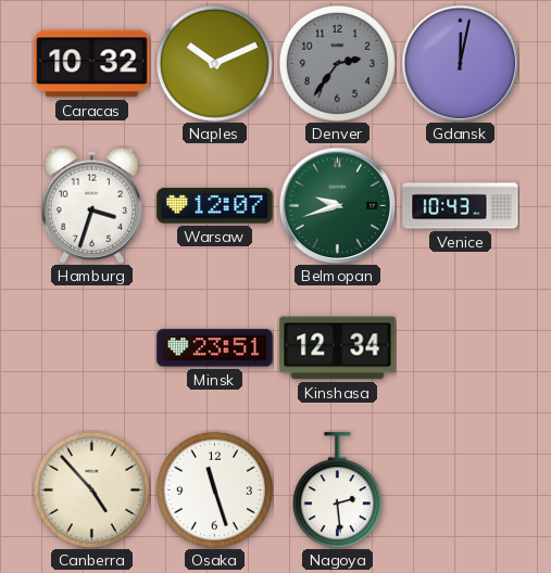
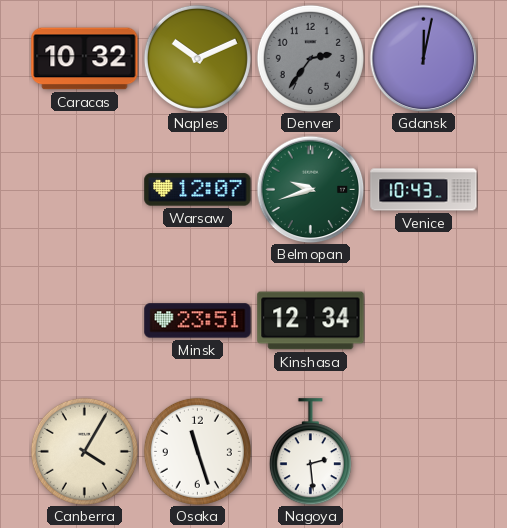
Hamburg: 3:33 -> none (91, 205)
Canberra: 4:53 -> 4:05 (84, 451)
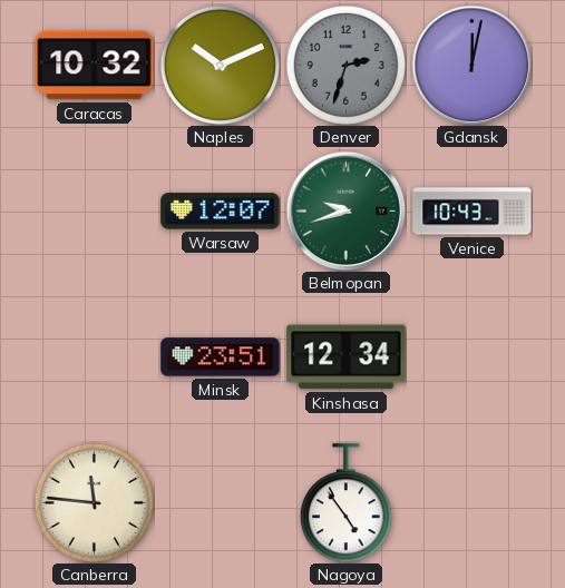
Denver: 2:36 -> 2:33 (345, 65)
Canberra: 4:05 -> 11:46 (94, 502)
Osaka: 11:27 -> none (197, 451)
Nagoya: 2:29 -> 4:54 (345, 503)
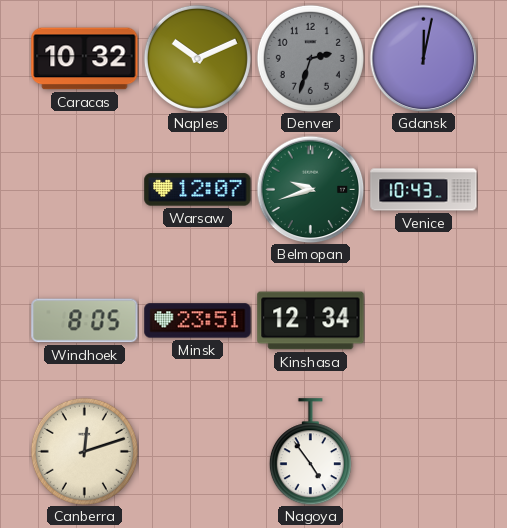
Windhoek: none -> 8:05 (85, 321)
Canberra: 11:46 -> 12:12 (84, 451)
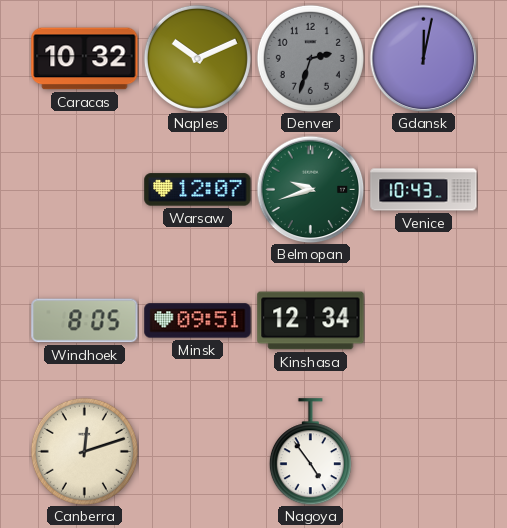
Minsk: 23:51 -> 09:51 (198, 321)
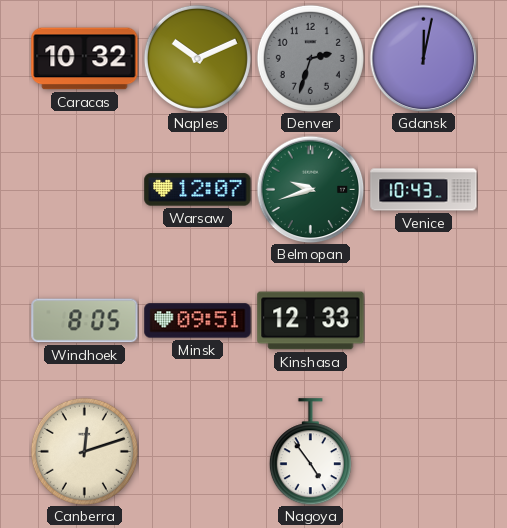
Kinshasa: 12:34 -> 12:33 (311, 321)
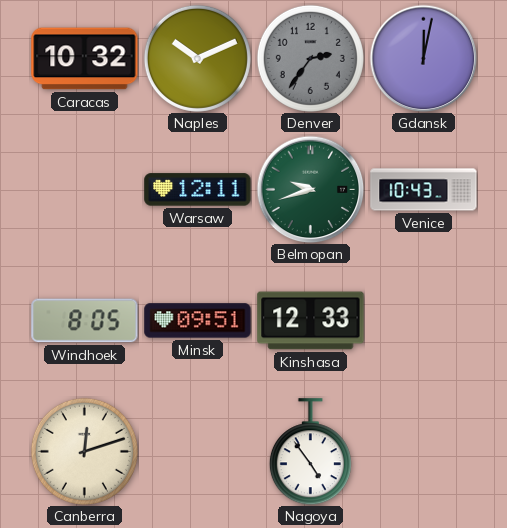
Denver: 2:33 -> 2:36 (310, 58)
Warsaw: 12:07 -> 12:11 (198, 190)
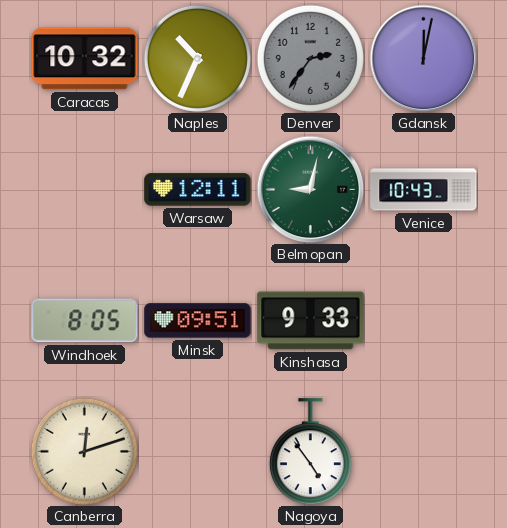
Naples: 10:11 -> 10:34 (197, 58)
Belmopan: 9:42 -> 9:02 (310, 189)
Kinshasa: 12:33 -> 9:33 (311, 321)
